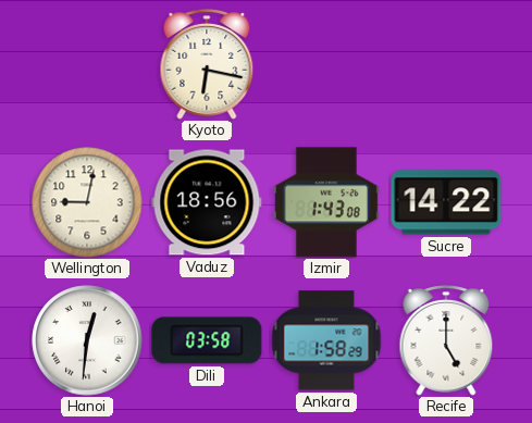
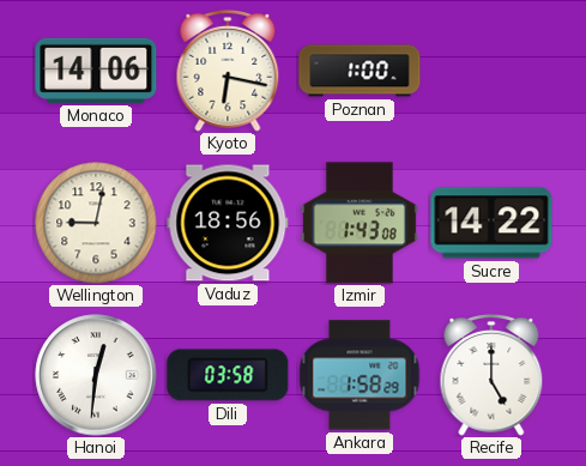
Monaco: none -> 14:06 (96, 71)
Poznan: none -> 1:00 (360, 71)
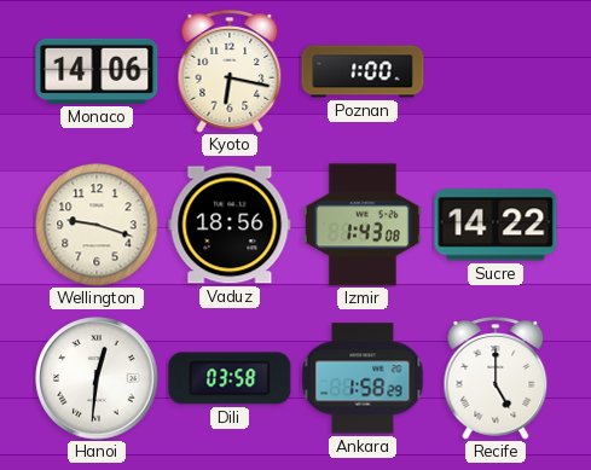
Wellington: 9:02 -> 9:18 (97, 225)
